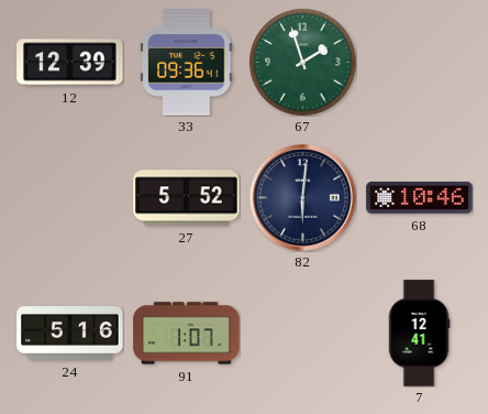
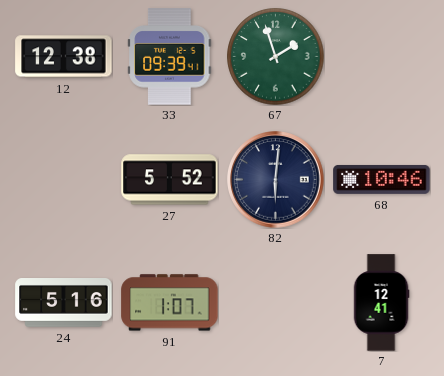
12: 12:39 -> 12:38 (64, 57)
33: 09:36 -> 09:39 (170, 57)
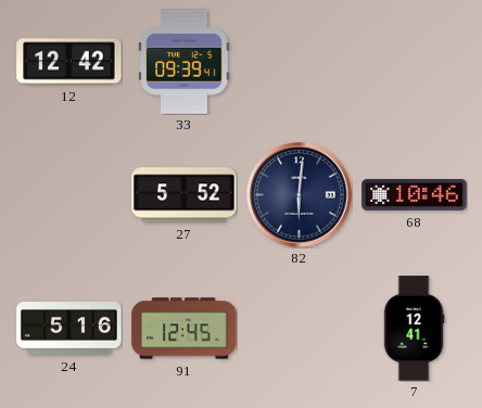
12: 12:38 -> 12:42 (69, 62)
67: 1:57 -> none (276, 57)
91: 1:07 -> 12:45 (185, 329)
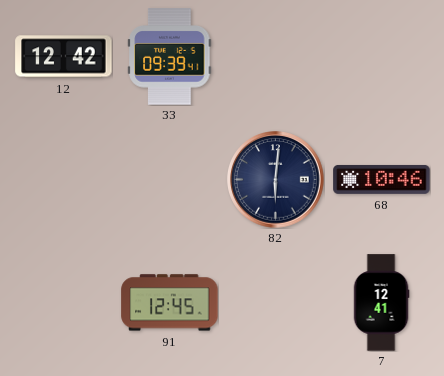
27: 5:52 -> none (185, 195)
24: 5:16 -> none (69, 329)
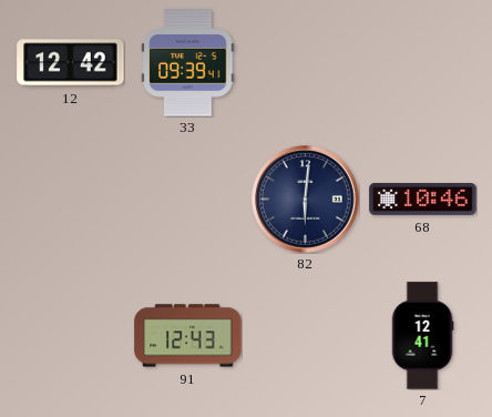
91: 12:45 -> 12:43 (188, 336)
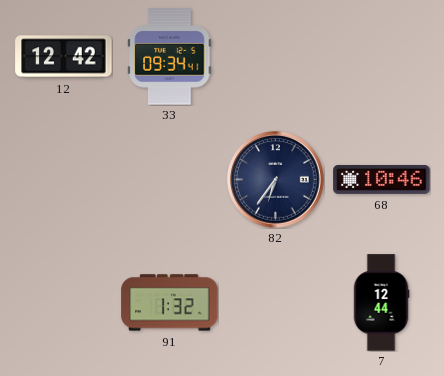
33: 09:39 -> 09:34 (170, 57)
82: 6:01 -> 6:36 (276, 180)
91: 12:43 -> 1:32 (170, 303)
7: 12:41 -> 12:44 (381, 303)
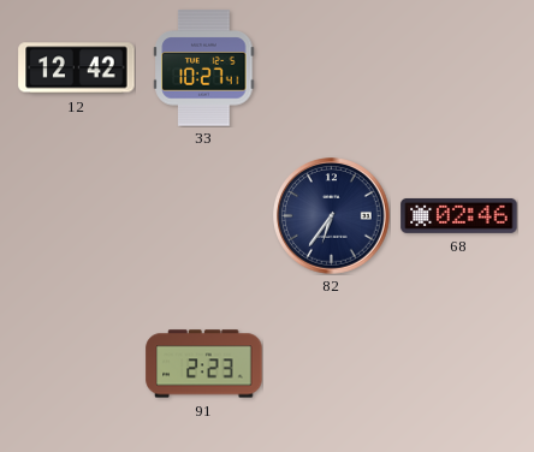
33: 09:34 -> 10:27 (204, 69)
68: 10:46 -> 02:46 (459, 215)
91: 1:32 -> 2:23 (204, 364)
7: 12:44 -> none (381, 303)
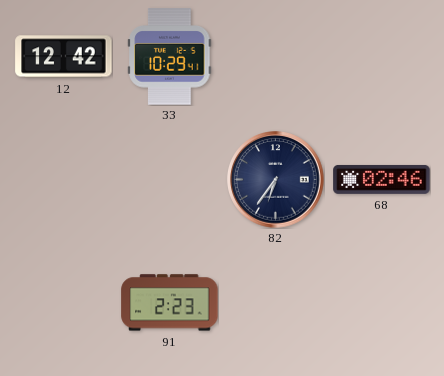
33: 10:27 -> 10:29 (170, 57)
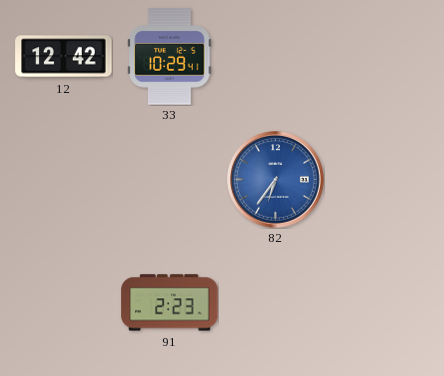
82 dial: navy -> blue (276, 180)
68: 02:46 -> none (382, 179)
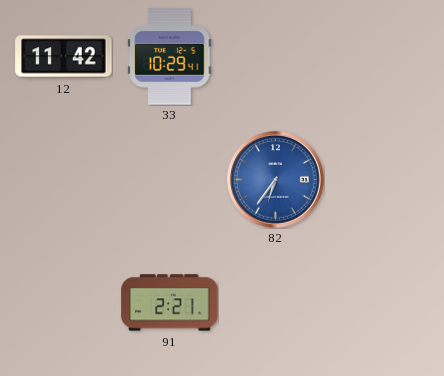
12: 12:42 -> 11:42 (64, 57)
91: 2:23 -> 2:21 (170, 303)
